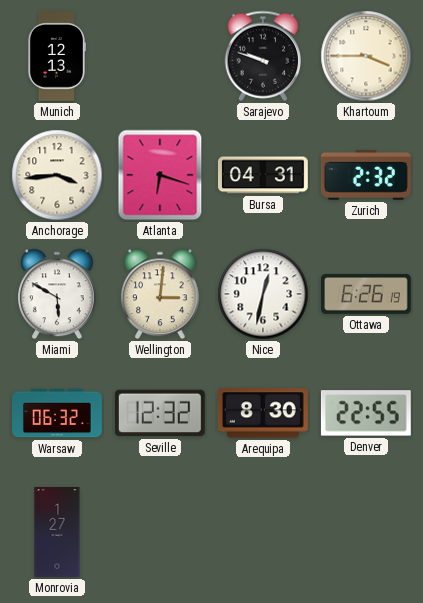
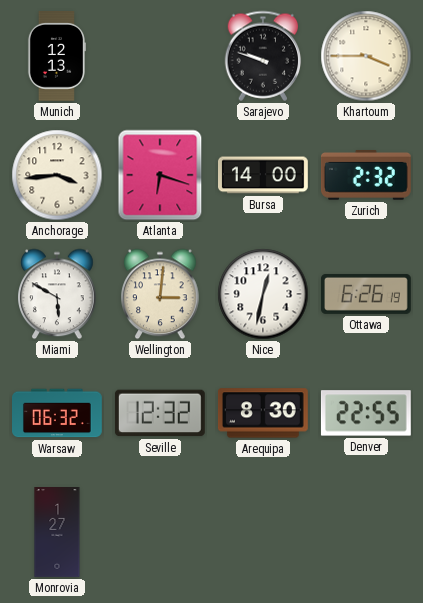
Bursa: 04:31 -> 14:00 (264, 175)
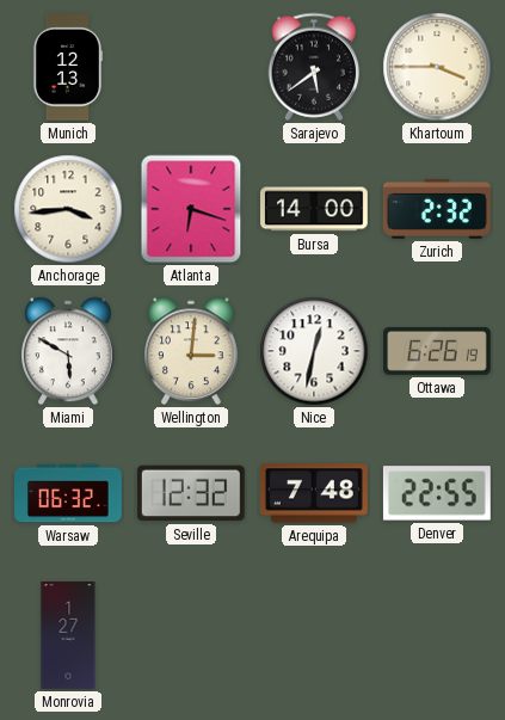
Sarajevo: 9:48 -> 5:39 (314, 67)
Arequipa: 8:30 -> 7:48 (314, 493)
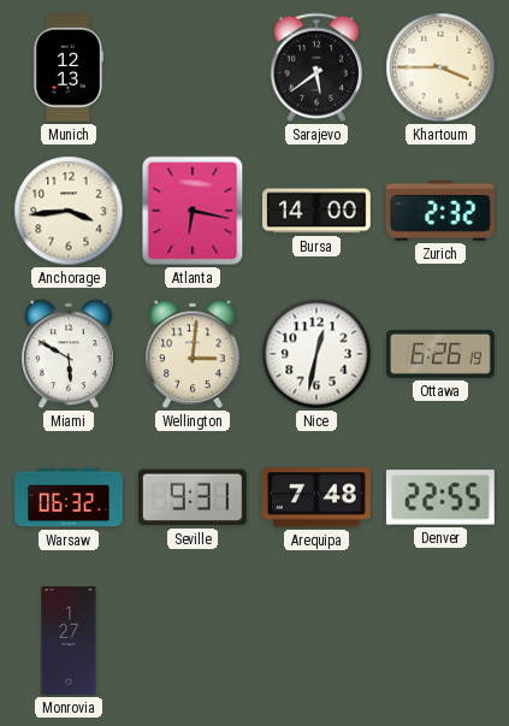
Atlanta: 6:18 -> 6:17 (193, 211)
Seville: 12:32 -> 9:31 (193, 497)
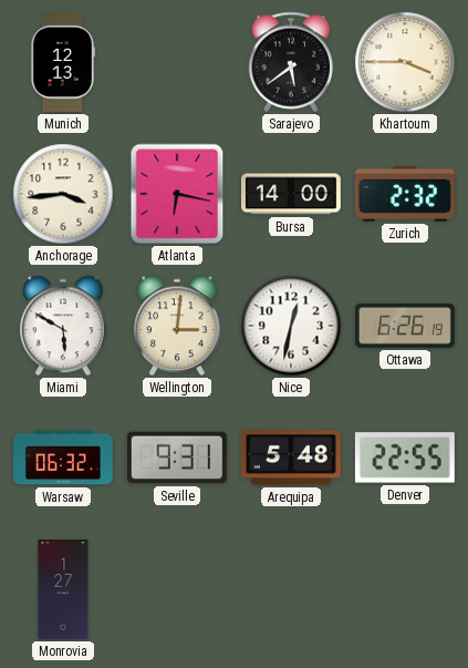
Arequipa: 7:48 -> 5:48 (291, 458)
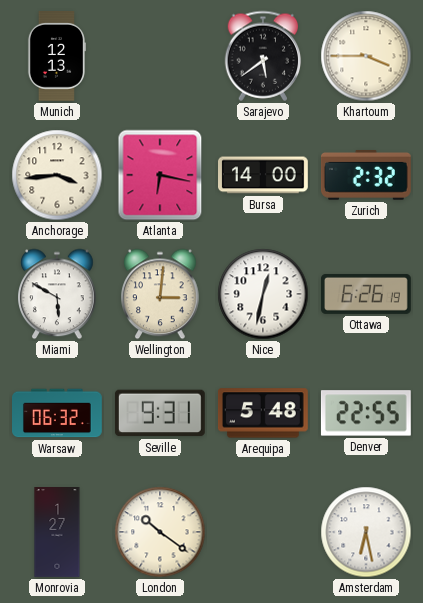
London: none -> 10:21 (160, 532)
Amsterdam: none -> 6:28 (366, 532)
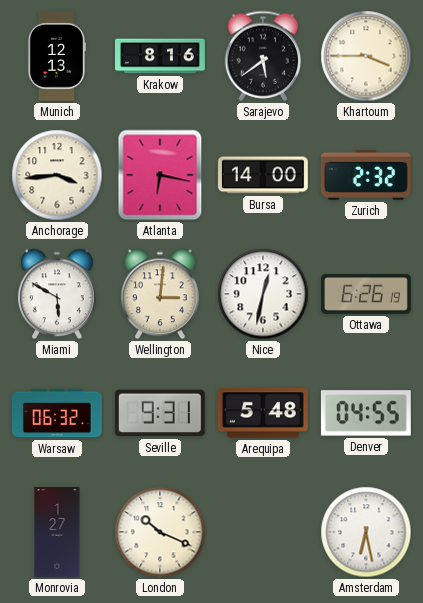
Krakow: none -> 8:16 (161, 56)
Denver: 22:55 -> 04:55 (366, 413)
London: 10:21 -> 10:19 (160, 532)
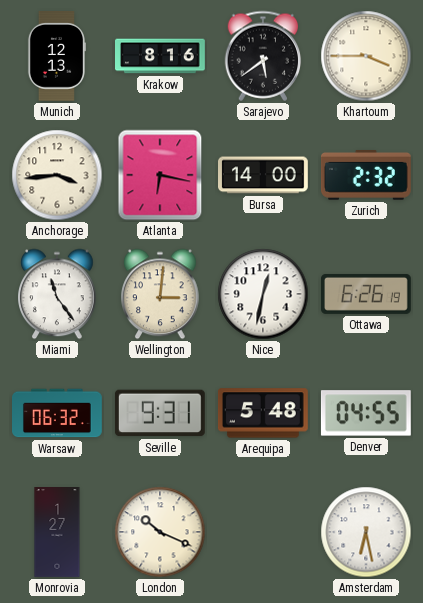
Miami: 5:50 -> 11:24 (58, 294)
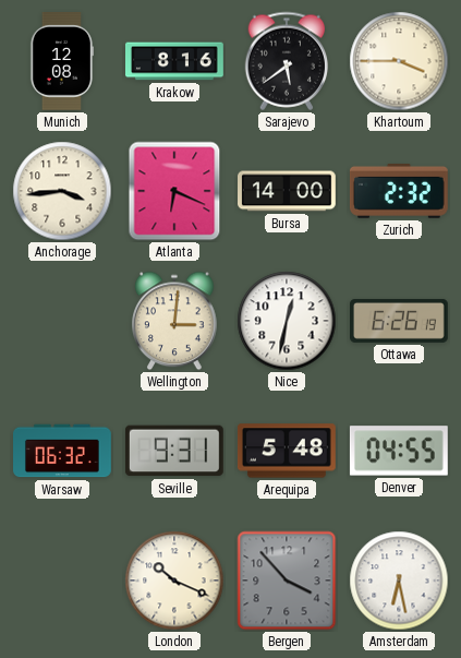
Munich: 12:13 -> 12:08 (61, 62)
Atlanta: 6:17 -> 6:19 (174, 191)
Miami: 11:24 -> none (58, 294)
Monrovia: 1:27 -> none (57, 533)
Bergen: none -> 3:53 (287, 581)
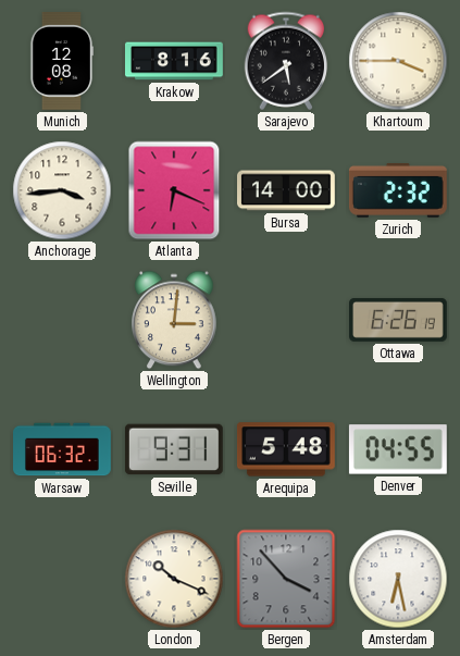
Nice: 12:32 -> none (287, 321)
